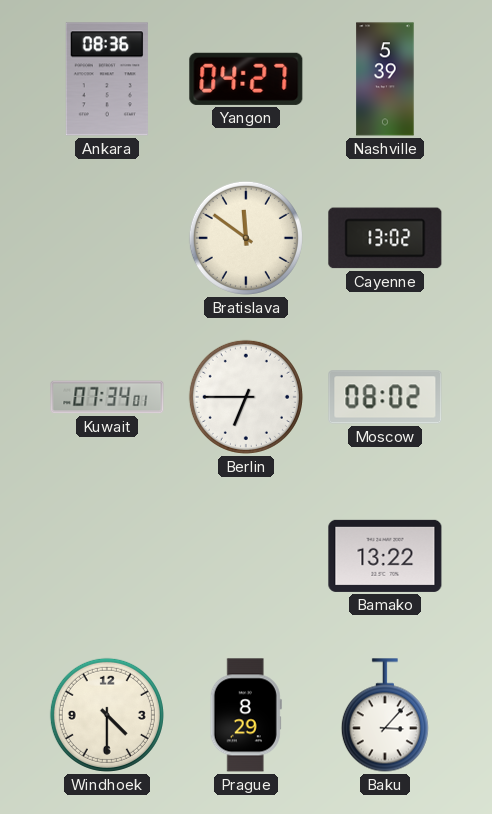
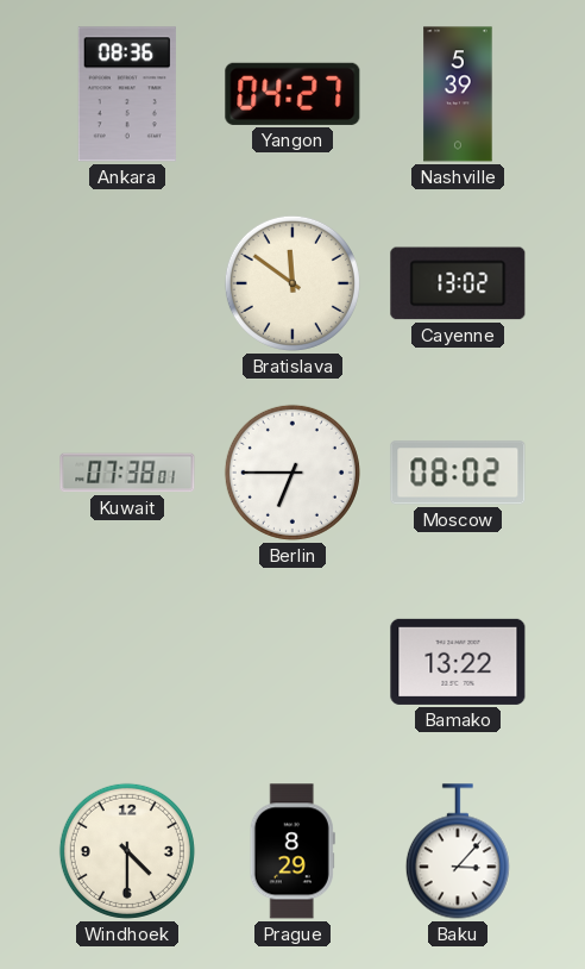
Kuwait: 07:34 -> 07:38 (127, 473)
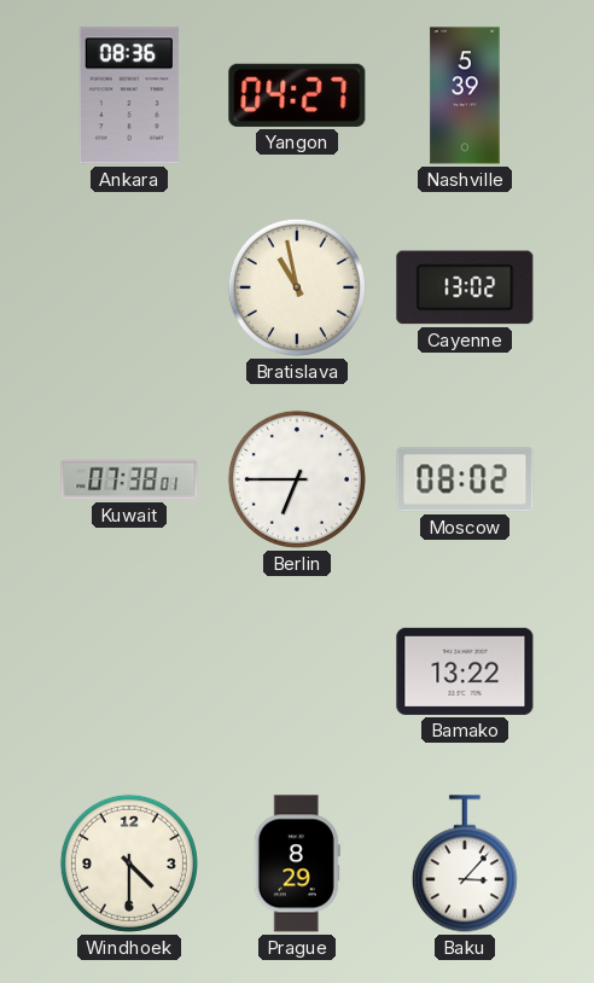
Bratislava: 11:51 -> 10:58 (297, 287)
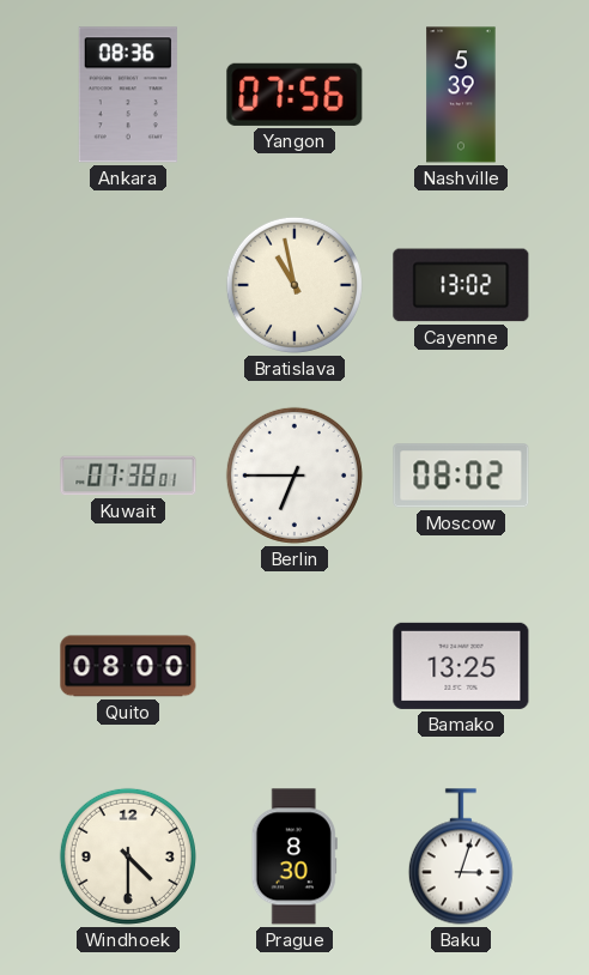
Yangon: 04:27 -> 07:56 (294, 95)
Quito: none -> 08:00 (128, 666)
Bamako: 13:22 -> 13:25 (461, 666)
Prague: 8:29 -> 8:30 (294, 856)
Baku: 3:07 -> 3:03 (461, 856)
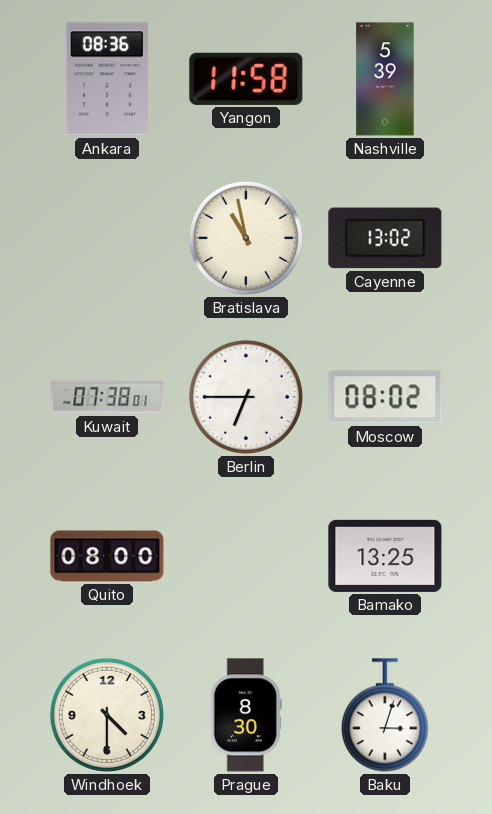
Yangon: 07:56 -> 11:58 (246, 79)
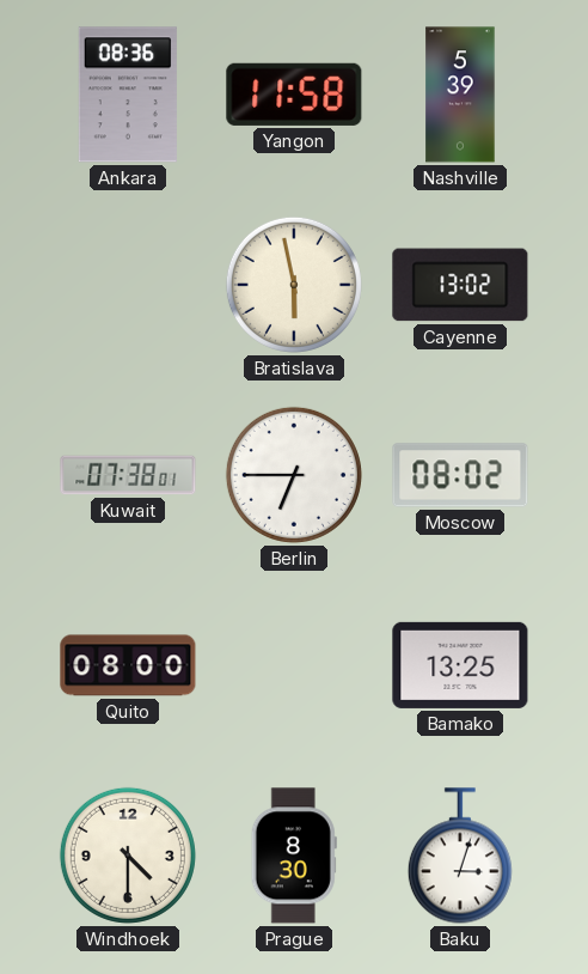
Bratislava: 10:58 -> 5:58 (294, 285)
